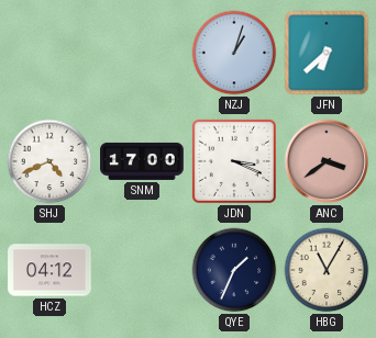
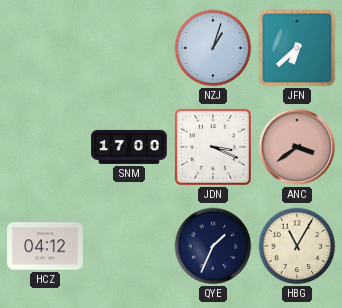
SHJ: 4:41 -> none (49, 161)
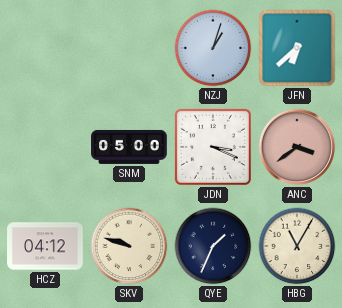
SNM: 17:00 -> 05:00 (129, 147)
SKV: none -> 9:48 (129, 246)
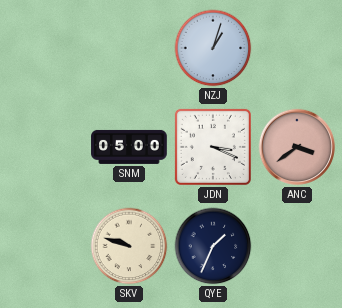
JFN: 6:38 -> none (297, 48)
HCZ: 04:12 -> none (45, 246)
HBG: 11:05 -> none (297, 246)
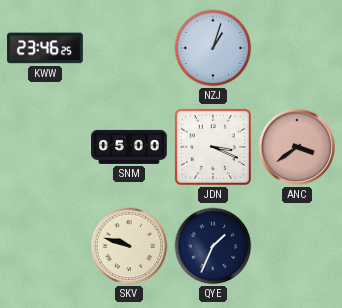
KWW: none -> 23:46 (45, 48)
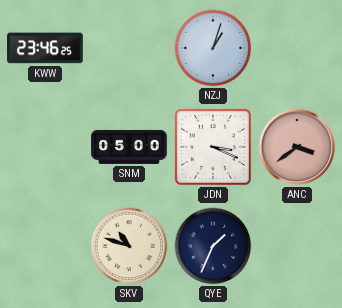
SKV: 9:48 -> 10:48 (129, 246)
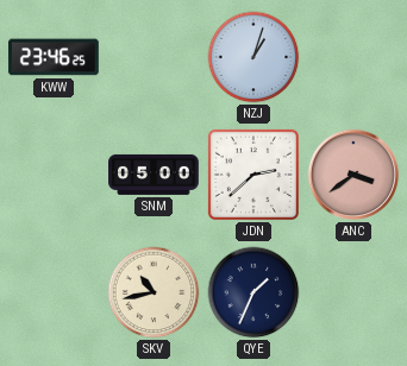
JDN: 3:19 -> 2:38 (253, 175)
SKV: 10:48 -> 10:43 (154, 292)
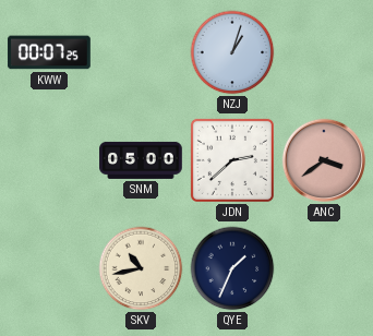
KWW: 23:46 -> 00:07 (49, 52)
